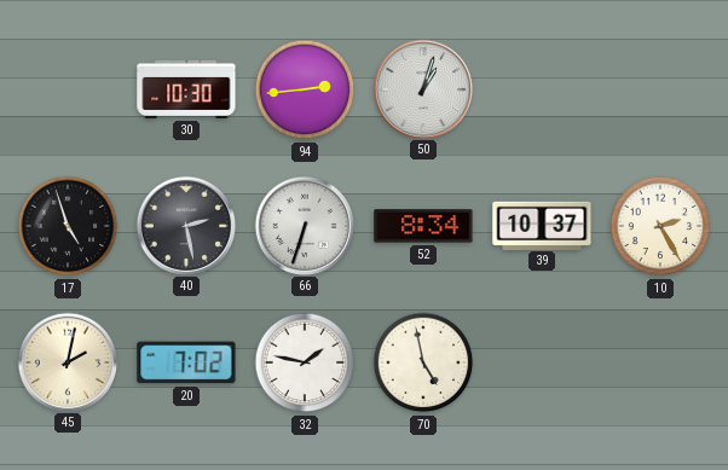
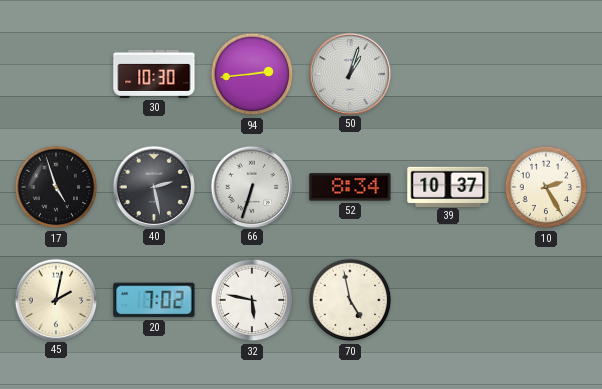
32: 1:47 -> 5:47 (252, 300)
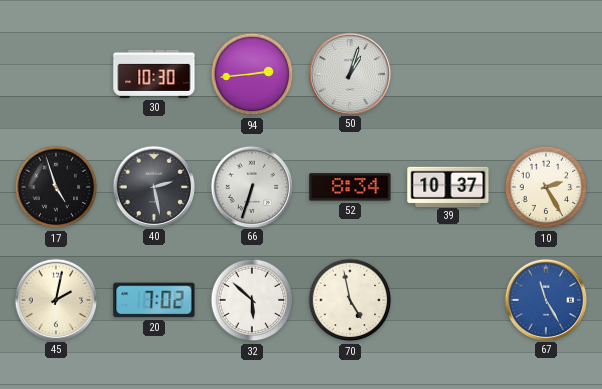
32: 5:47 -> 5:52 (252, 300)
67: none -> 11:25 (545, 299)
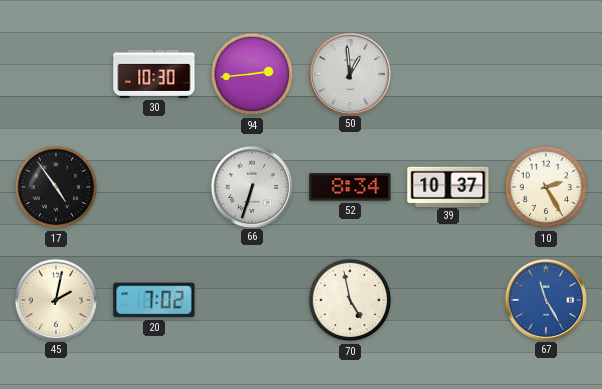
50: 1:03 -> 12:59 (349, 73)
17: 4:57 -> 4:54 (56, 187)
40: 2:28 -> none (153, 186)
32: 5:52 -> none (252, 300)
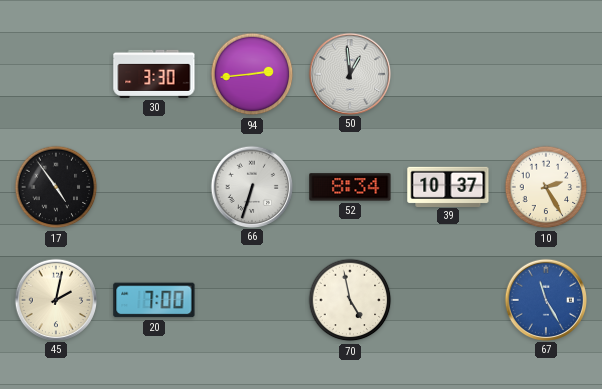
30: 10:30 -> 3:30 (154, 74)
20: 7:02 -> 7:00 (154, 300)
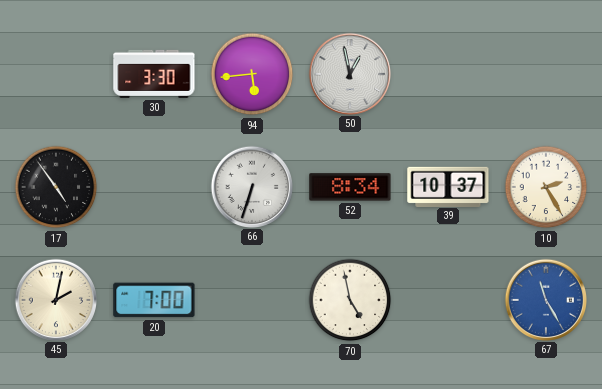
94: 2:44 -> 5:44 (252, 74)
50: 12:59 -> 12:58 (349, 73)
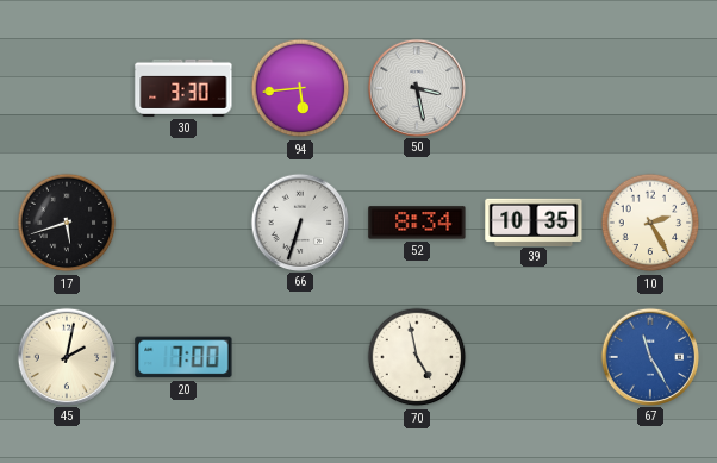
50: 12:58 -> 3:28 (416, 87)
17: 4:54 -> 5:42 (67, 223)
39: 10:37 -> 10:35 (534, 221)
